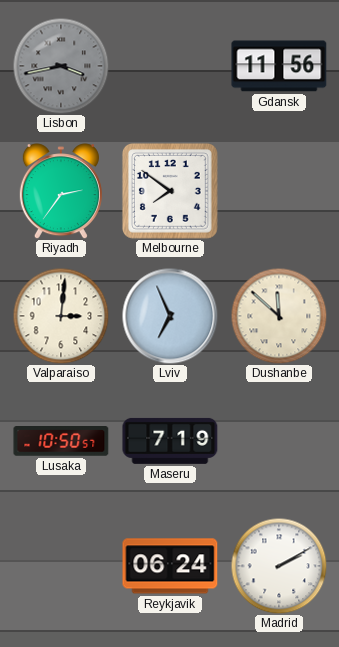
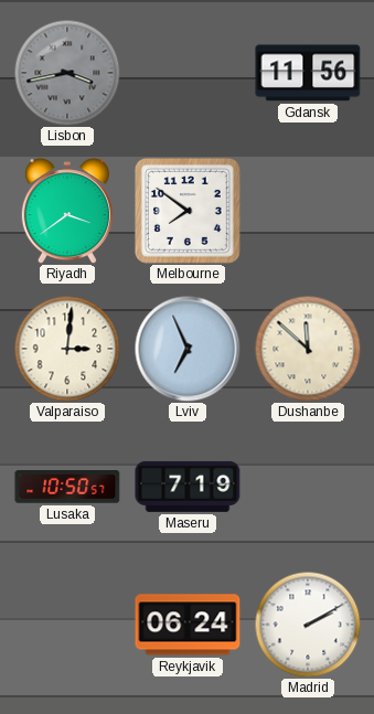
Riyadh: 2:36 -> 3:39 (67, 211)
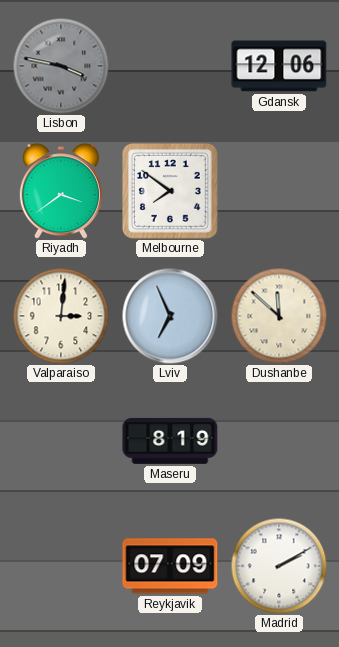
Lisbon: 3:43 -> 3:47 (61, 66)
Gdansk: 11:56 -> 12:06 (279, 66)
Lusaka: 10:50 -> none (67, 487)
Maseru: 7:19 -> 8:19 (170, 441)
Reykjavik: 06:24 -> 07:09 (170, 566)
